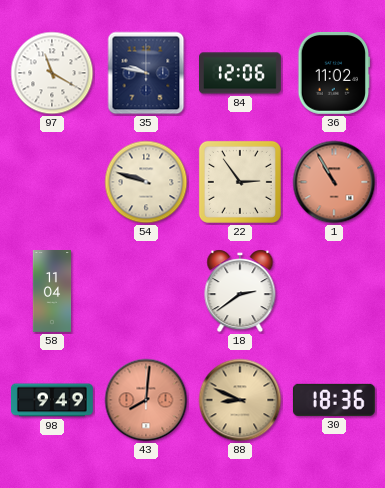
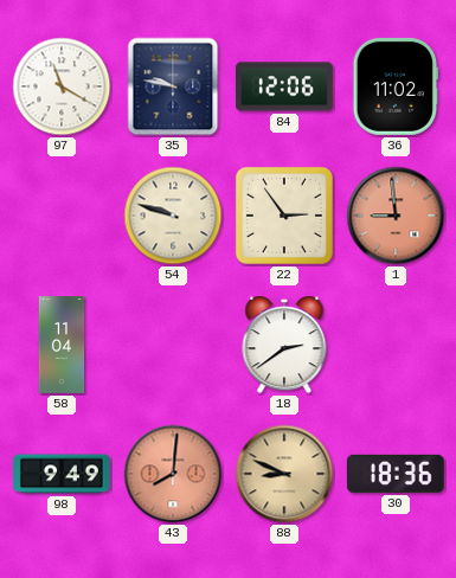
1: 10:55 -> 8:59 (396, 216)
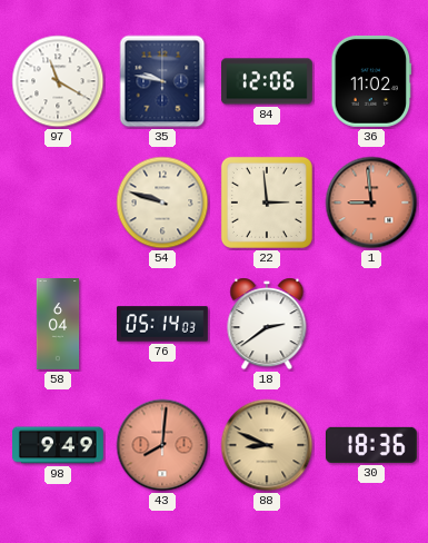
22: 2:54 -> 2:59 (267, 203)
58: 11:04 -> 6:04 (58, 325)
76: none -> 05:14 (162, 324)
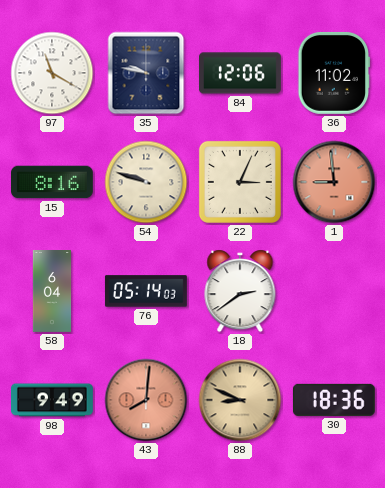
15: none -> 8:16 (52, 182)
22: 2:59 -> 3:04 (240, 182)
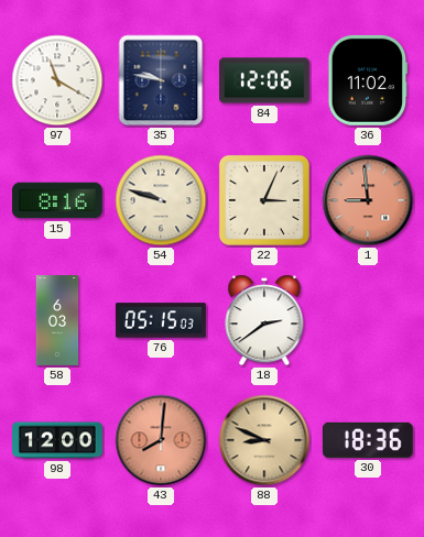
58: 6:04 -> 6:03 (57, 321)
76: 05:14 -> 05:15 (161, 320)
98: 9:49 -> 12:00 (58, 440)
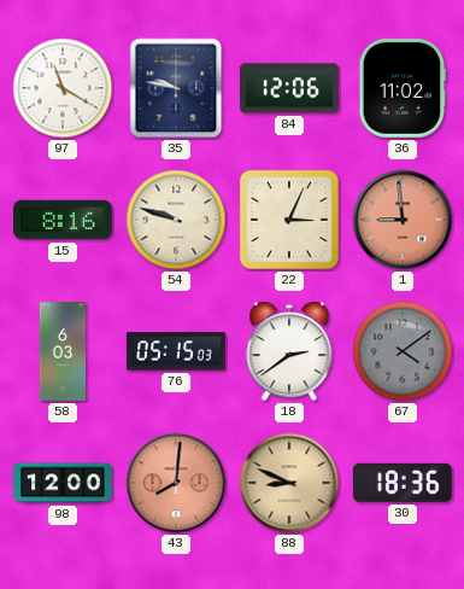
67: none -> 4:09 (403, 351)
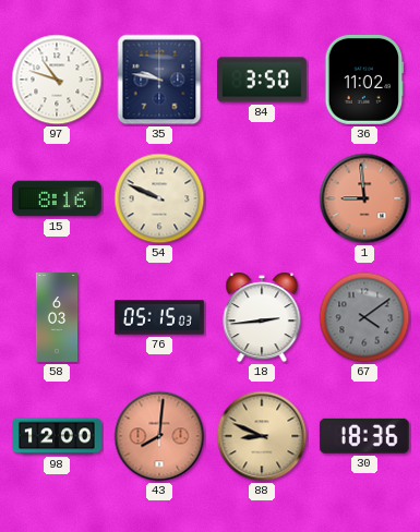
97: 11:20 -> 10:48 (57, 80)
84: 12:06 -> 3:50 (263, 80)
54: 9:48 -> 9:49 (159, 198)
22: 3:04 -> none (289, 220)
18: 2:39 -> 2:44 (262, 317)
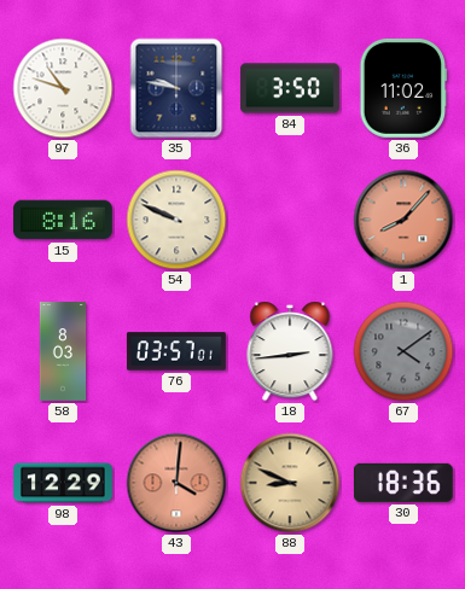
1: 8:59 -> 8:07 (403, 220)
58: 6:03 -> 8:03 (63, 352)
76: 05:15 -> 03:57 (176, 351)
98: 12:00 -> 12:29 (64, 483)
43: 8:01 -> 4:01 (176, 483)
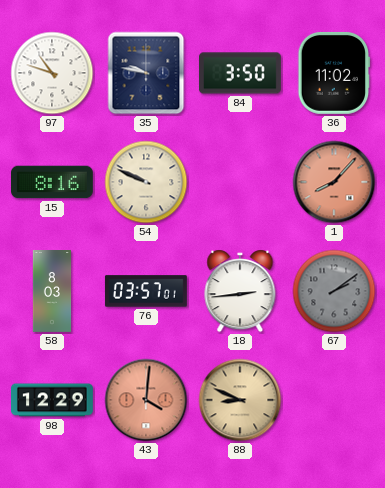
67: 4:09 -> 2:09 (334, 291)
30: 18:36 -> none (403, 483)
